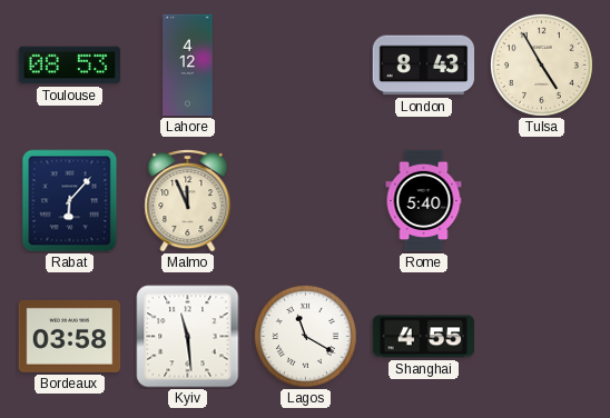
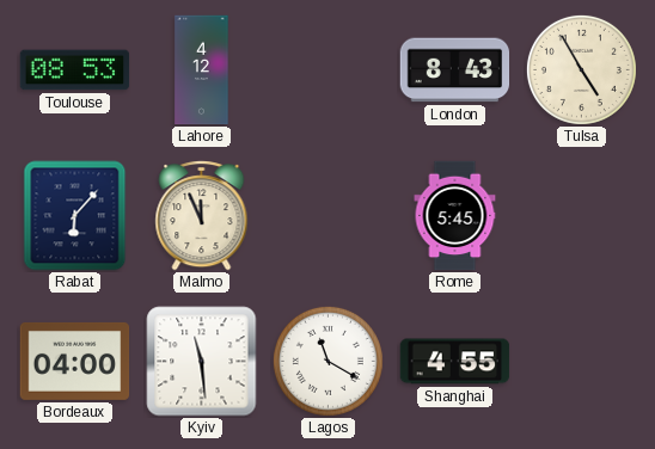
Rome: 5:40 -> 5:45 (455, 216)
Bordeaux: 03:58 -> 04:00 (75, 361)
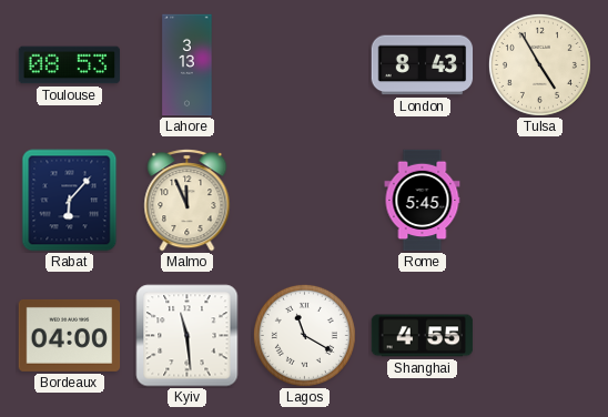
Lahore: 4:12 -> 3:13 (188, 65)
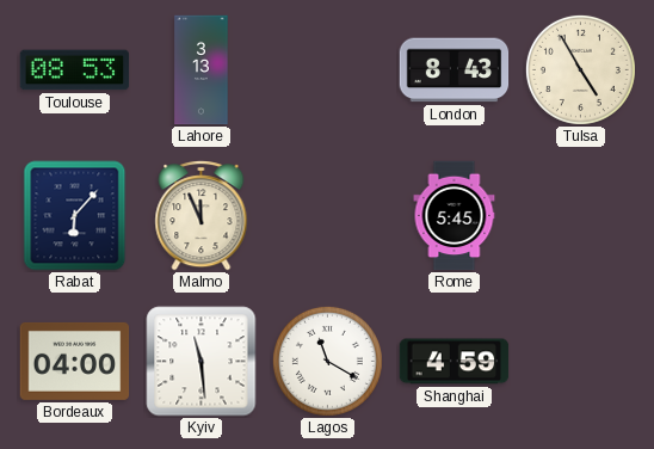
Shanghai: 4:55 -> 4:59 (455, 362)
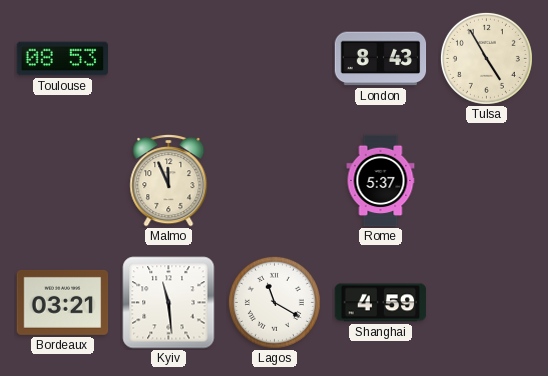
Lahore: 3:13 -> none (202, 70)
Rabat: 6:07 -> none (75, 216)
Rome: 5:45 -> 5:37 (381, 181)
Bordeaux: 04:00 -> 03:21 (63, 302)
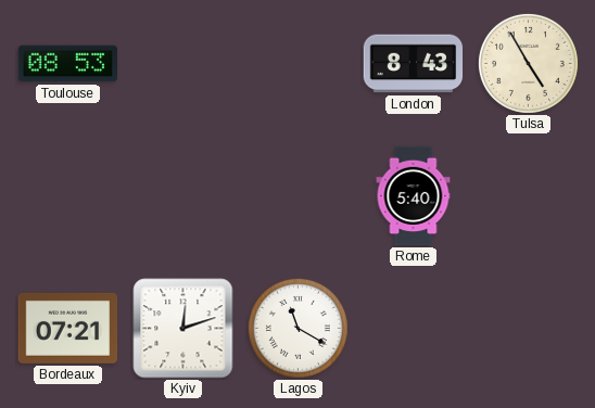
Malmo: 11:56 -> none (169, 181)
Rome: 5:37 -> 5:40 (414, 196)
Bordeaux: 03:21 -> 07:21 (68, 328)
Kyiv: 11:29 -> 12:12 (183, 329)
Shanghai: 4:59 -> none (381, 303)
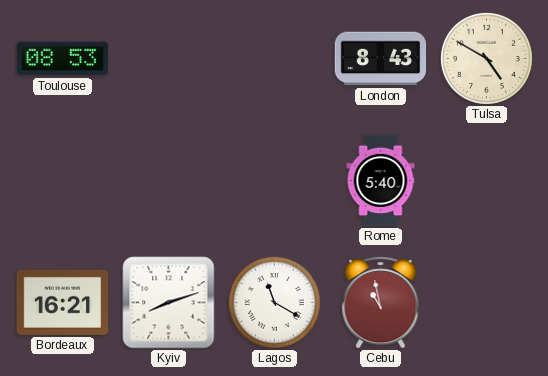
Tulsa: 4:55 -> 4:50 (486, 58)
Bordeaux: 07:21 -> 16:21 (63, 302)
Kyiv: 12:12 -> 8:12 (169, 303)
Cebu: none -> 10:58 (381, 303)
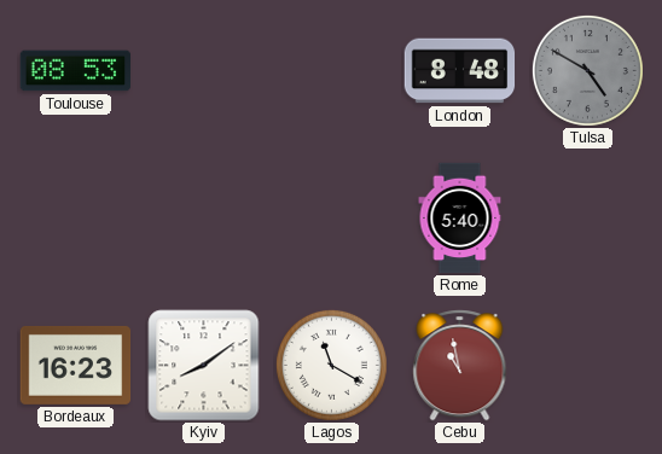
London: 8:43 -> 8:48 (460, 71)
Tulsa dial: cream -> grey (587, 70)
Bordeaux: 16:21 -> 16:23 (76, 365)
Kyiv: 8:12 -> 8:09 (204, 366)
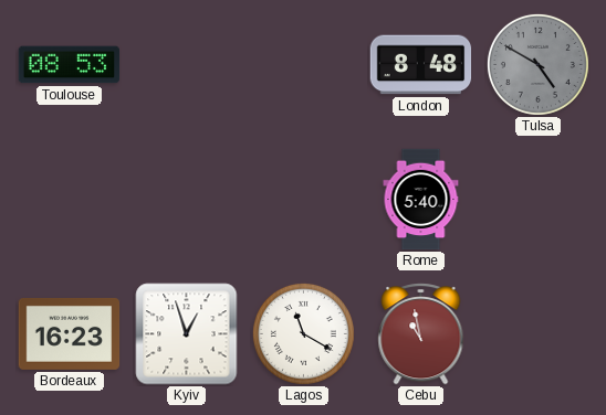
Kyiv: 8:09 -> 12:57 (187, 334)
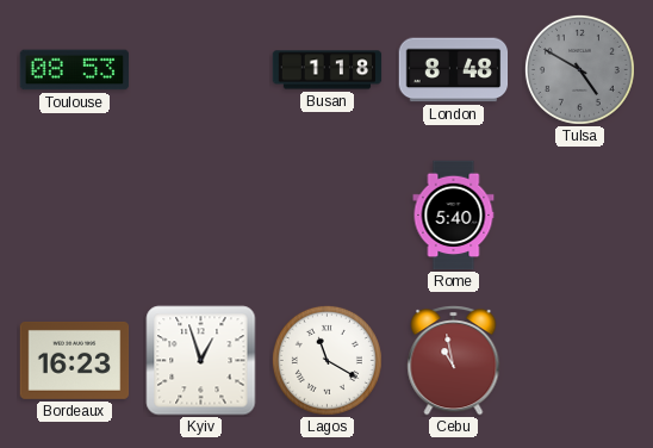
Busan: none -> 1:18 (328, 70)
